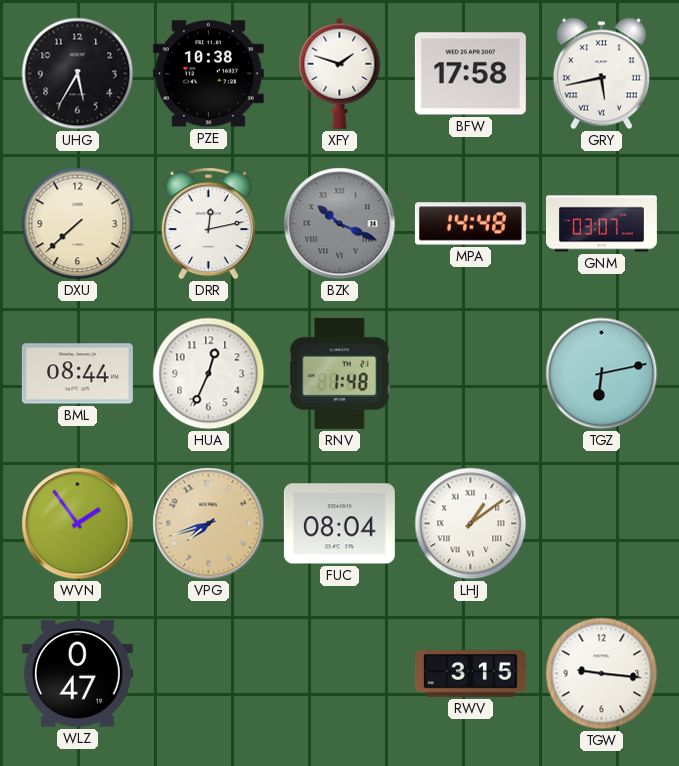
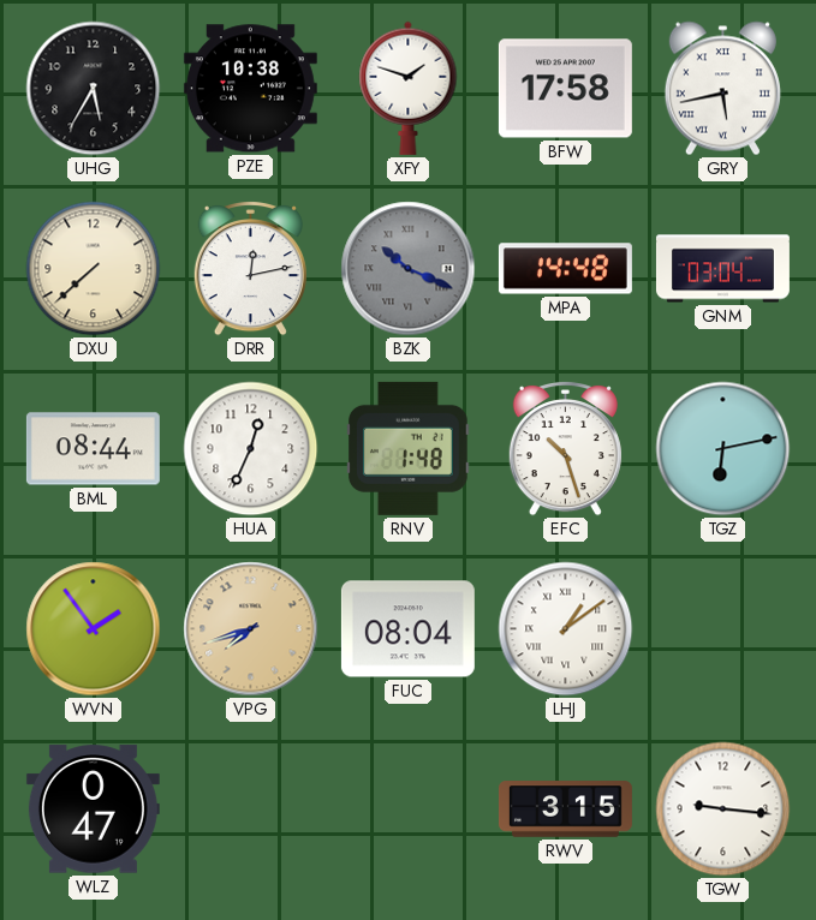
GNM: 03:07 -> 03:04 (722, 269)
EFC: none -> 10:27 (565, 449)
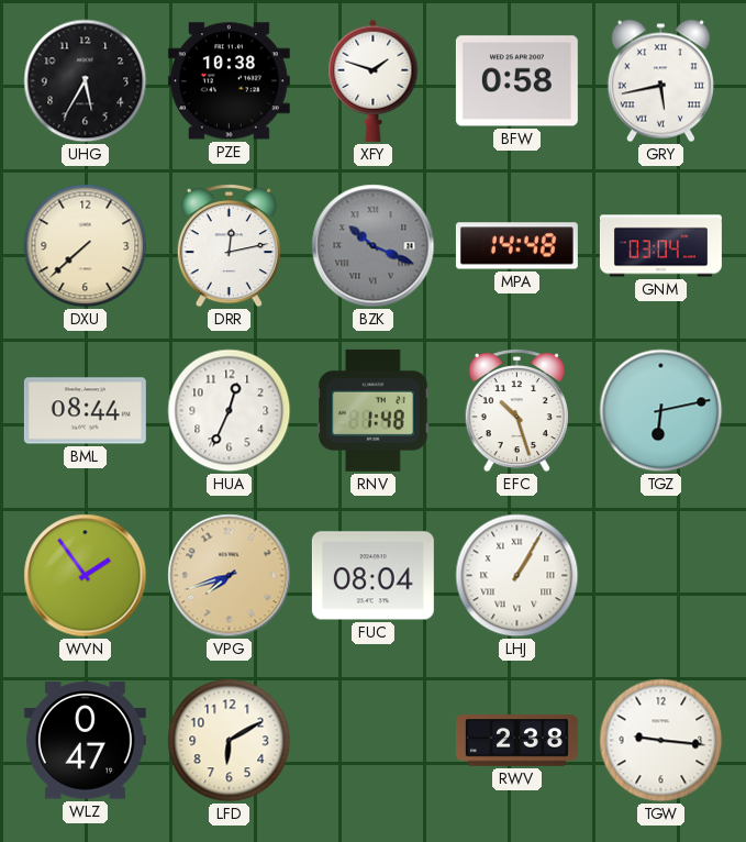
BFW: 17:58 -> 0:58 (516, 81)
LHJ: 1:09 -> 1:05 (517, 576)
LFD: none -> 6:10 (230, 741)
RWV: 3:15 -> 2:38 (516, 741)
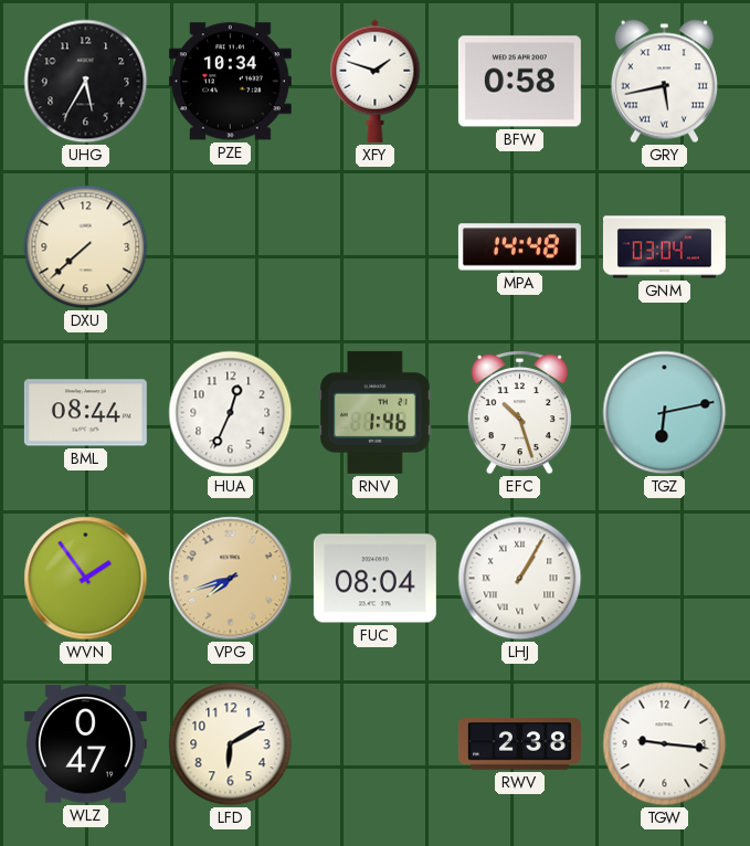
PZE: 10:38 -> 10:34 (230, 82)
DRR: 12:13 -> none (229, 246)
BZK: 10:19 -> none (374, 246)
RNV: 1:48 -> 1:46 (376, 412)
